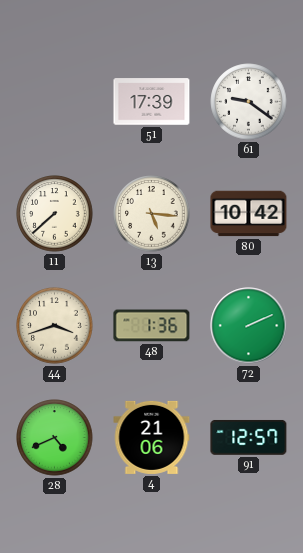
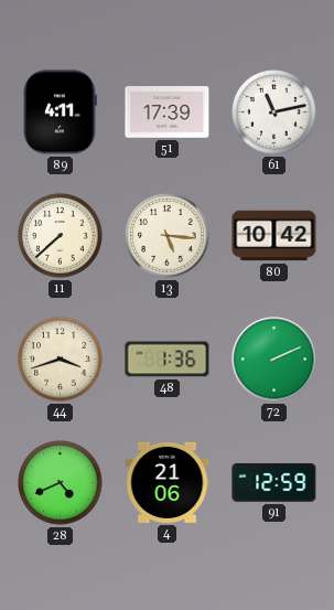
89: none -> 4:11 (61, 113)
61: 9:21 -> 11:13 (274, 113)
91: 12:57 -> 12:59 (274, 482)
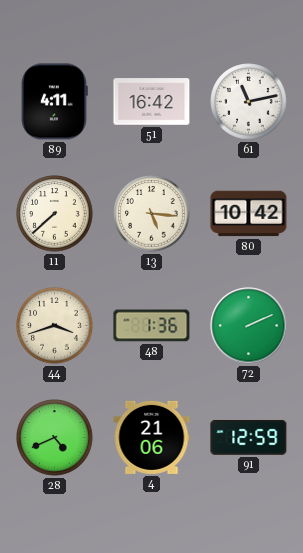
51: 17:39 -> 16:42 (152, 102)
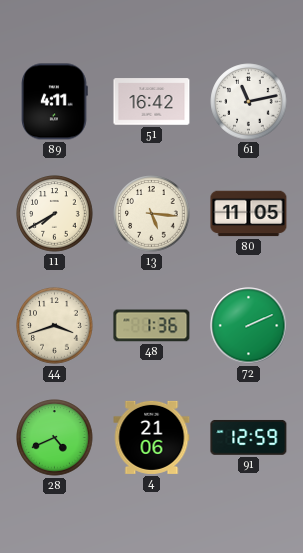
11: 7:38 -> 7:40 (55, 214)
80: 10:42 -> 11:05 (249, 214)
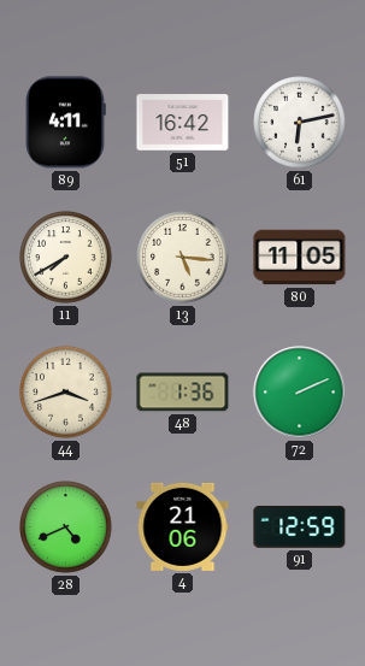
61: 11:13 -> 6:13 (300, 123)
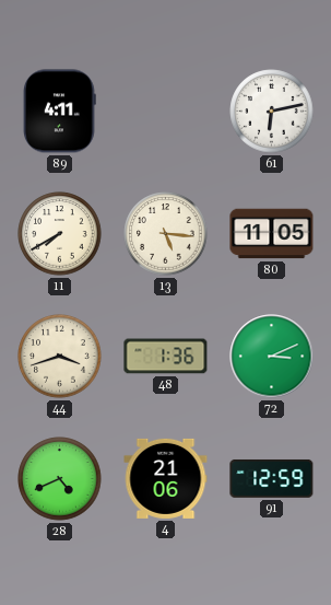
51: 16:42 -> none (183, 123)
72: 2:11 -> 3:11 (272, 357)
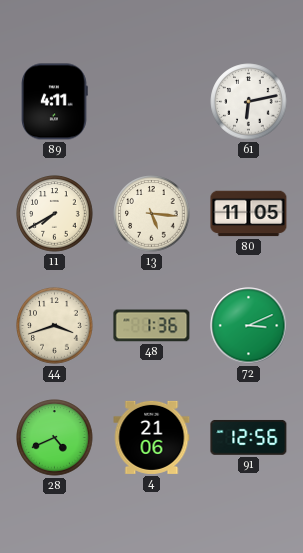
91: 12:59 -> 12:56 (249, 437)
